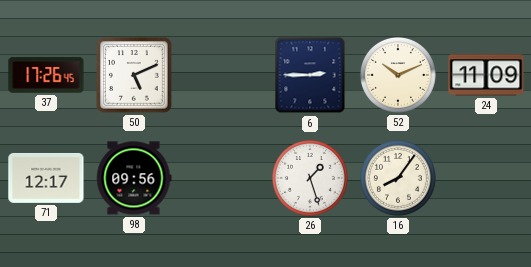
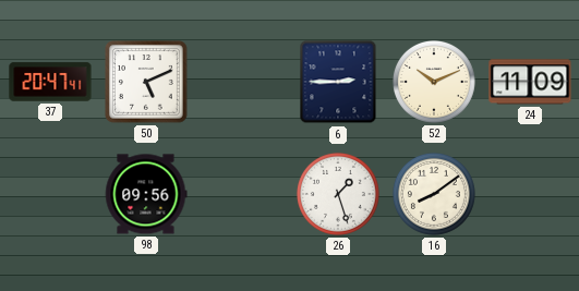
37: 17:26 -> 20:47 (50, 82)
71: 12:17 -> none (46, 178)
16: 8:06 -> 8:09 (434, 194)
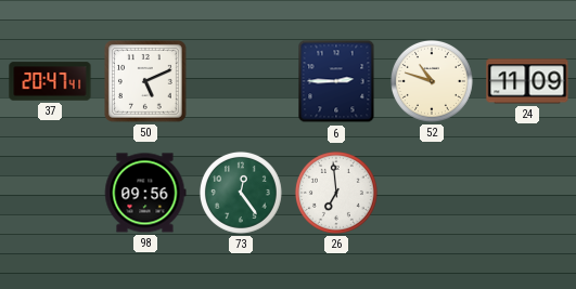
52: 10:11 -> 10:48 (432, 81)
73: none -> 12:24 (241, 193)
26: 1:27 -> 6:59 (336, 193)
16: 8:09 -> none (434, 194)
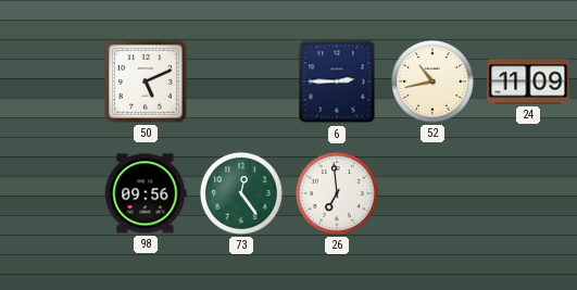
37: 20:47 -> none (50, 81)
52: 10:48 -> 10:43 (432, 81)
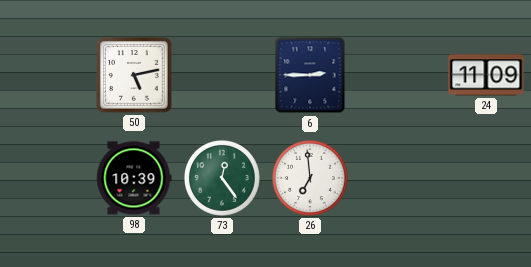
50: 5:11 -> 5:13 (135, 76)
52: 10:43 -> none (432, 81)
98: 09:56 -> 10:39 (134, 178)
